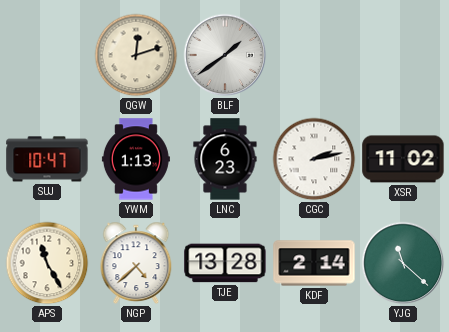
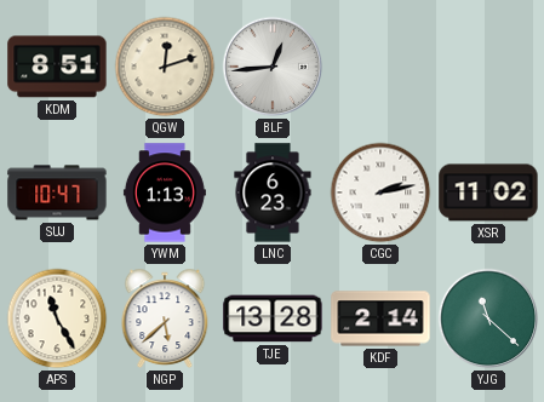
KDM: none -> 8:51 (57, 67)
BLF: 1:39 -> 12:44 (273, 67)
NGP: 4:38 -> 5:38 (165, 318)
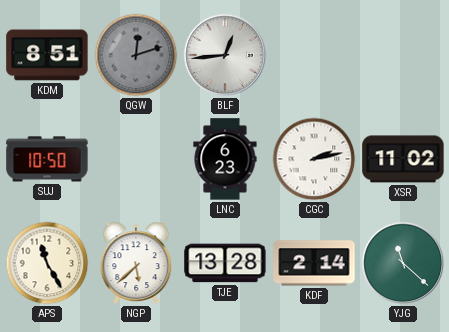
QGW dial: cream -> grey (136, 55)
SUJ: 10:47 -> 10:50 (47, 159)
YWM: 1:13 -> none (165, 193)
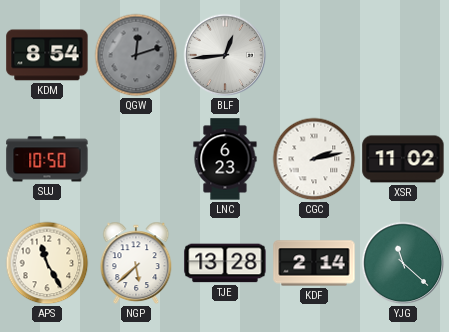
KDM: 8:51 -> 8:54 (47, 55)
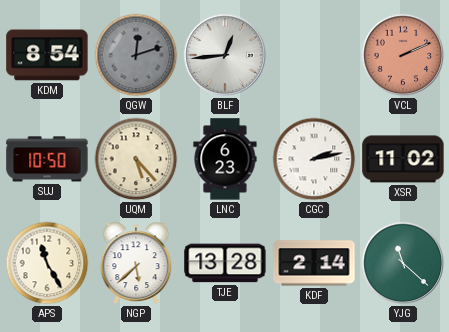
VCL: none -> 2:11 (403, 55)
UQM: none -> 5:23 (136, 159)
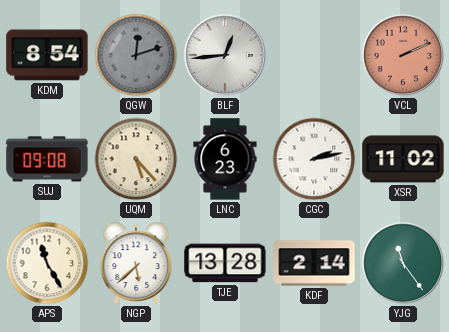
SUJ: 10:50 -> 09:08 (47, 159)
YJG: 11:22 -> 11:24 (403, 263)
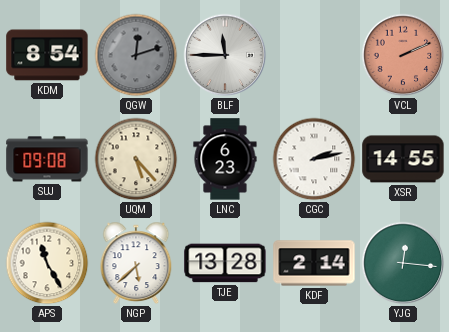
BLF: 12:44 -> 11:45 (225, 55)
XSR: 11:02 -> 14:55 (403, 159)
YJG: 11:24 -> 12:16 (403, 263)
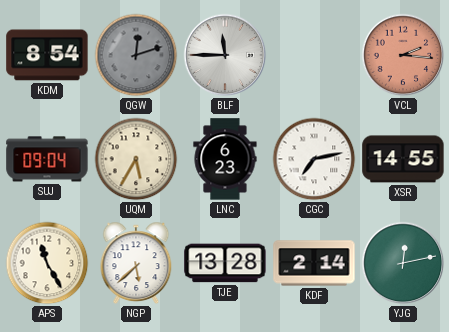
VCL: 2:11 -> 2:16 (403, 55)
SUJ: 09:08 -> 09:04 (47, 159)
UQM: 5:23 -> 5:35 (136, 159)
CGC: 2:13 -> 7:13 (314, 159)
YJG: 12:16 -> 12:13 (403, 263)
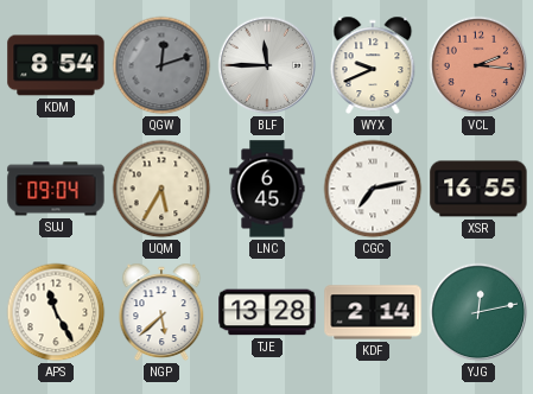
WYX: none -> 9:41 (373, 65)
LNC: 6:23 -> 6:45 (267, 189)
XSR: 14:55 -> 16:55 (478, 189)
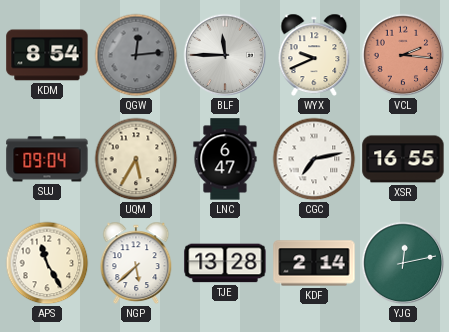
QGW: 12:12 -> 12:14 (136, 55)
LNC: 6:45 -> 6:47 (225, 159)
